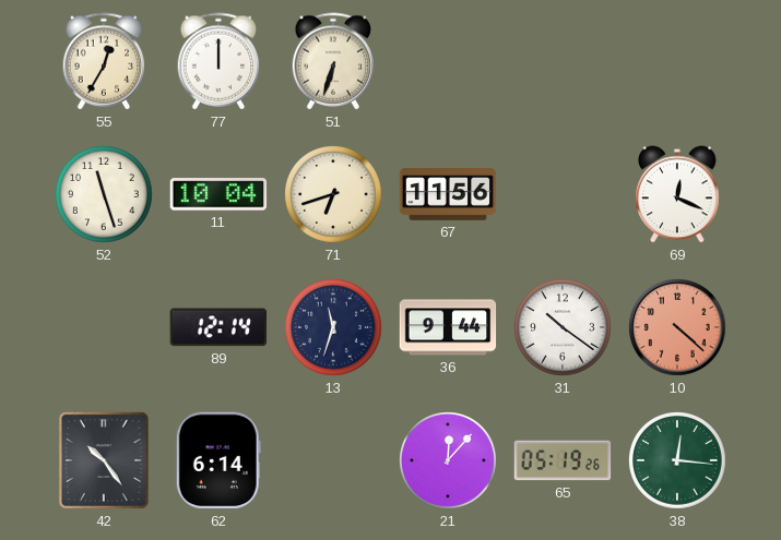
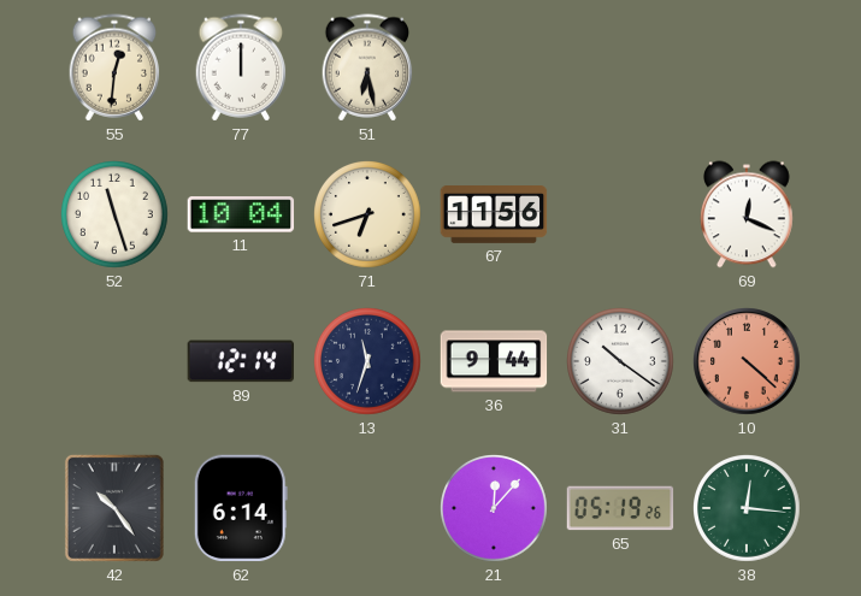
55: 12:35 -> 12:31 (114, 67)
51: 6:33 -> 6:28 (367, 67)
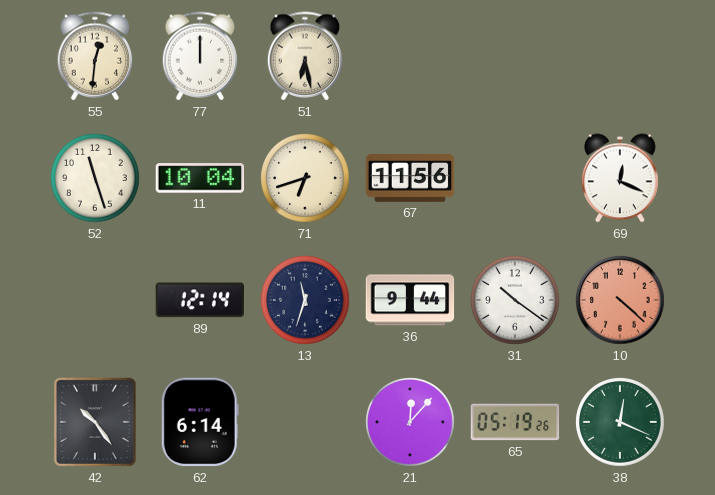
38: 12:16 -> 12:19 (621, 423)
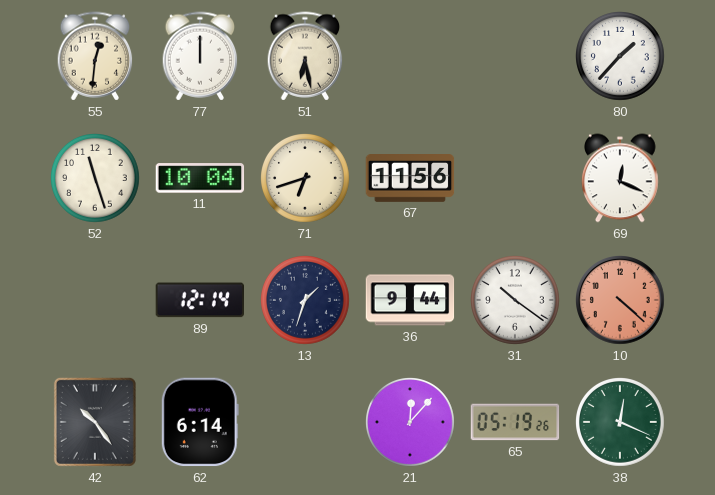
80: none -> 1:37 (621, 57)
13: 11:33 -> 1:33 (306, 301)
